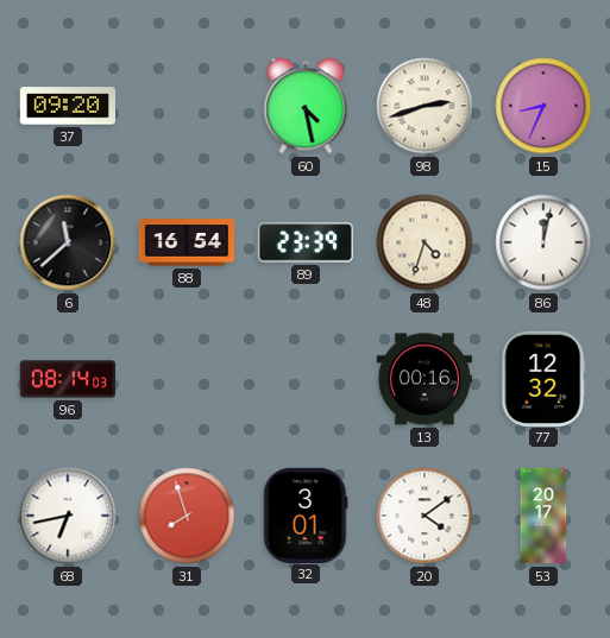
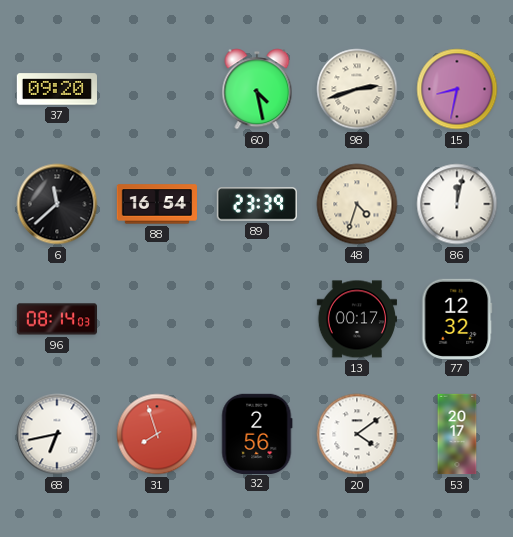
15: 8:34 -> 8:32 (457, 89)
13: 00:16 -> 00:17 (356, 319)
32: 3:01 -> 2:56 (257, 433)
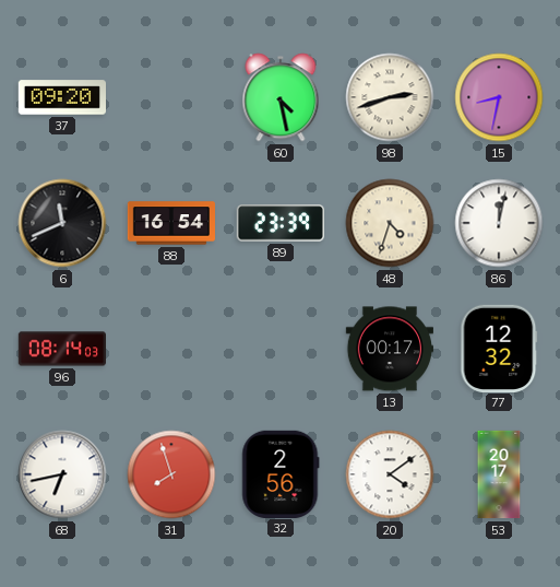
6: 11:38 -> 11:41 (62, 223)
